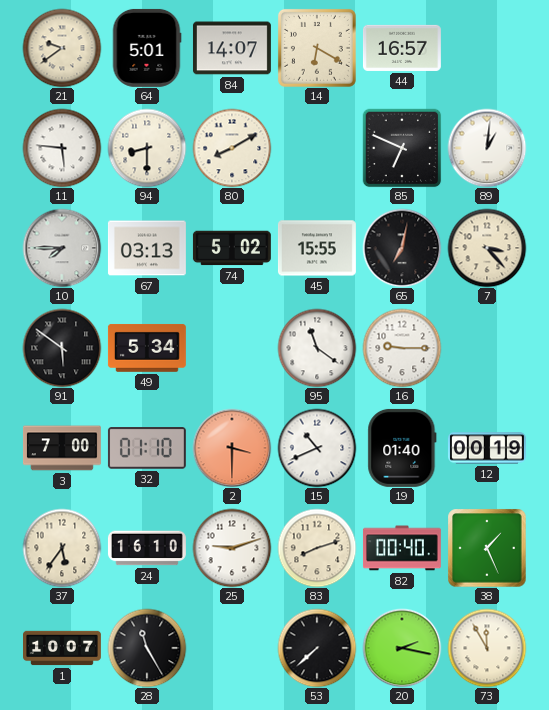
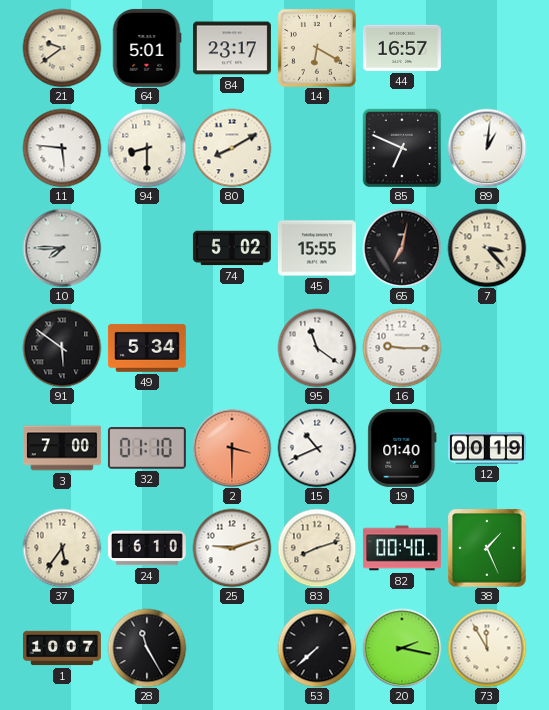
84: 14:07 -> 23:17 (232, 48)
67: 03:13 -> none (147, 248)
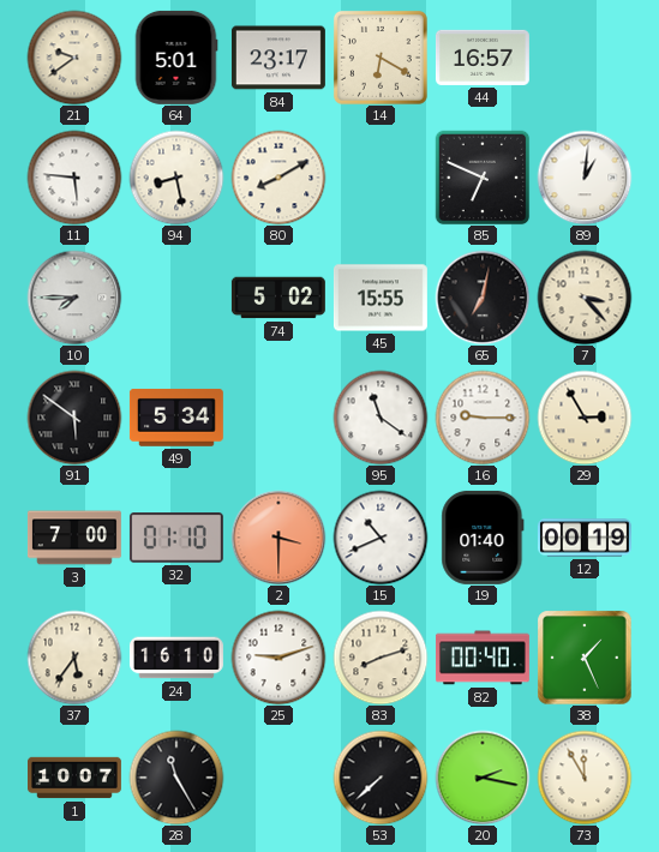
94: 8:30 -> 8:28 (176, 178)
29: none -> 2:55 (585, 418)
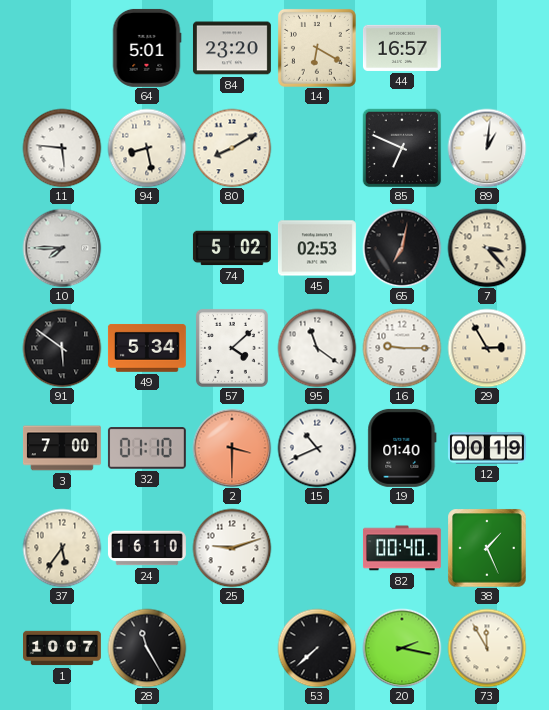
21: 9:39 -> none (74, 58)
84: 23:17 -> 23:20 (232, 48)
45: 15:55 -> 02:53 (317, 248)
57: none -> 4:08 (232, 348)
83: 8:12 -> none (381, 658)
